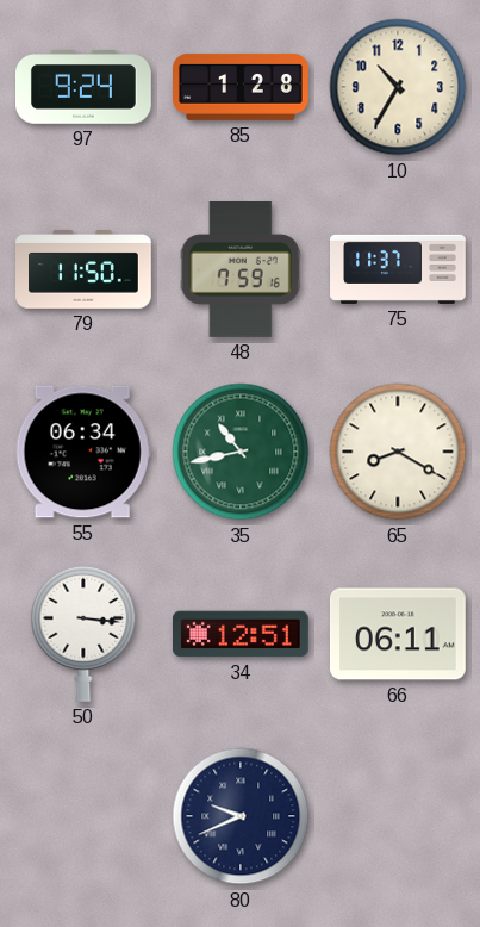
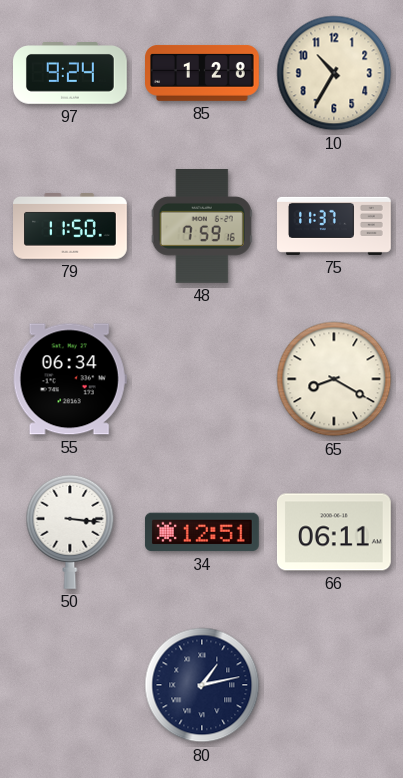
35: 10:43 -> none (241, 452)
80: 9:41 -> 1:13 (202, 685)
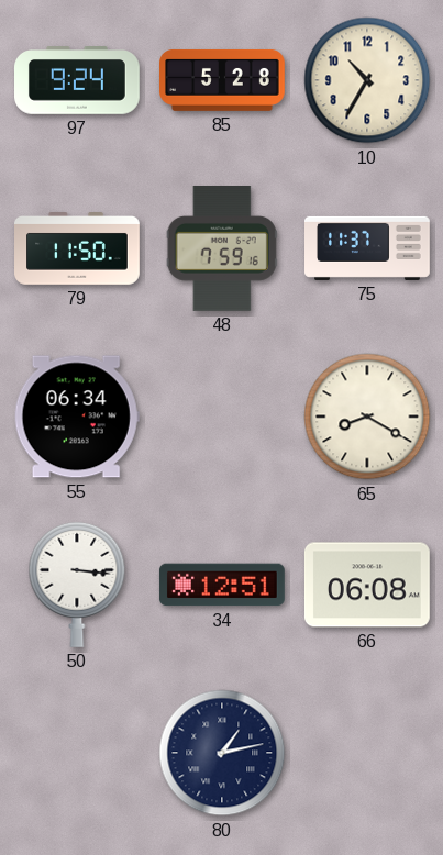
85: 1:28 -> 5:28 (223, 80)
66: 06:11 -> 06:08 (367, 585)
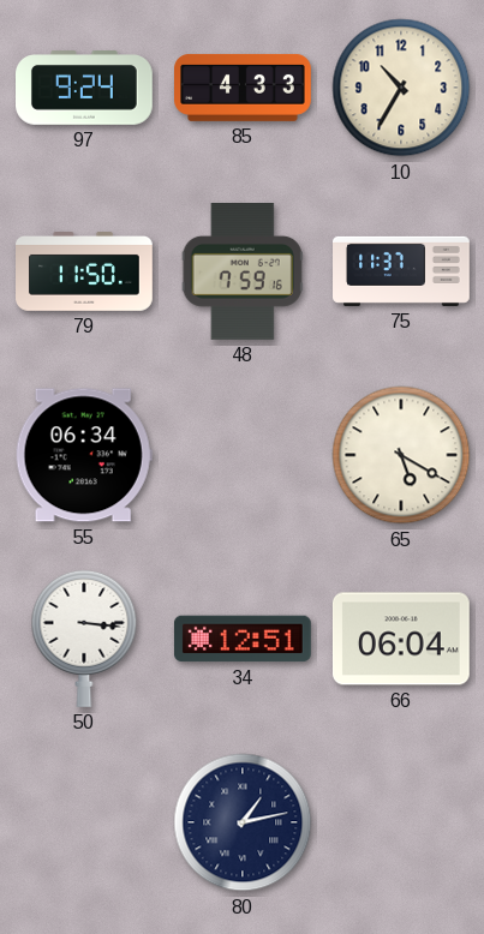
85: 5:28 -> 4:33 (244, 88)
65: 8:20 -> 5:20 (401, 455)
66: 06:08 -> 06:04 (401, 639)
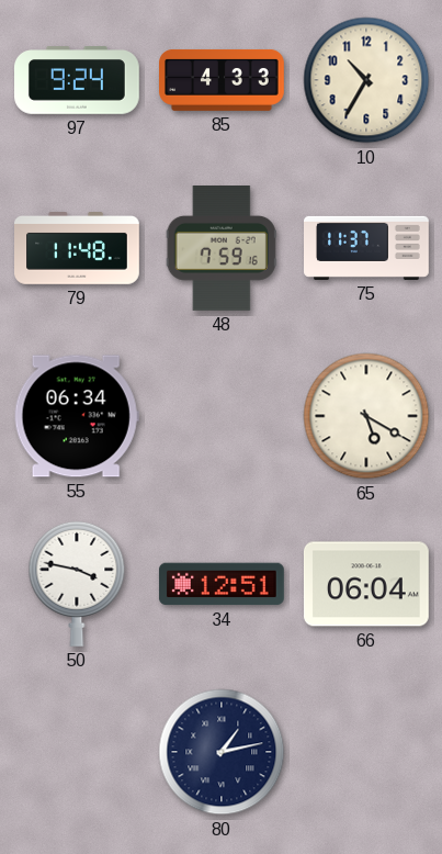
79: 11:50 -> 11:48 (78, 249)
50: 3:16 -> 3:47 (77, 584)
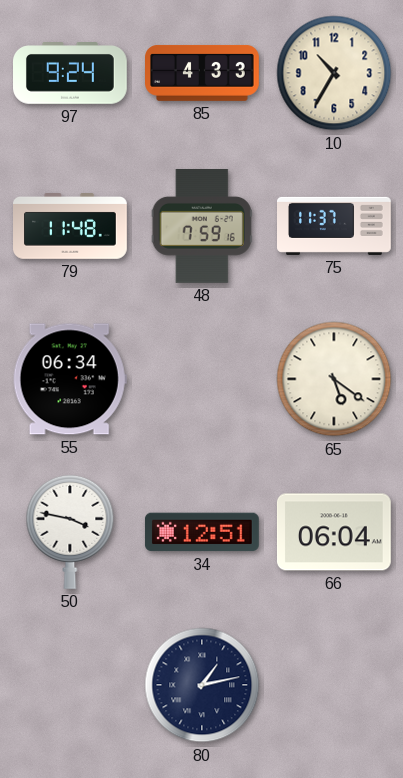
65: 5:20 -> 5:21 (334, 379)
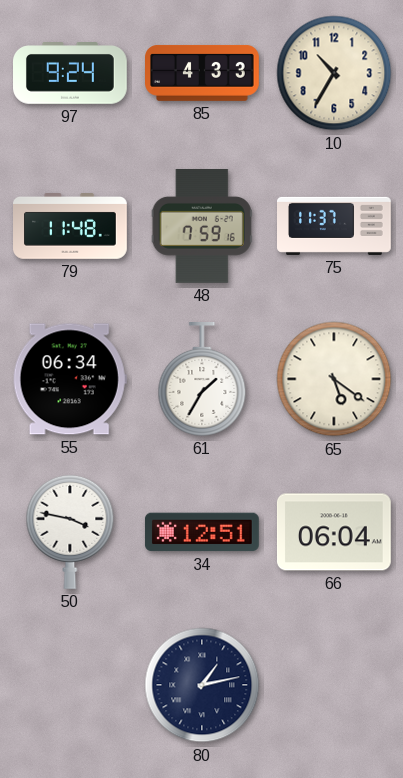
61: none -> 1:35 (202, 380)
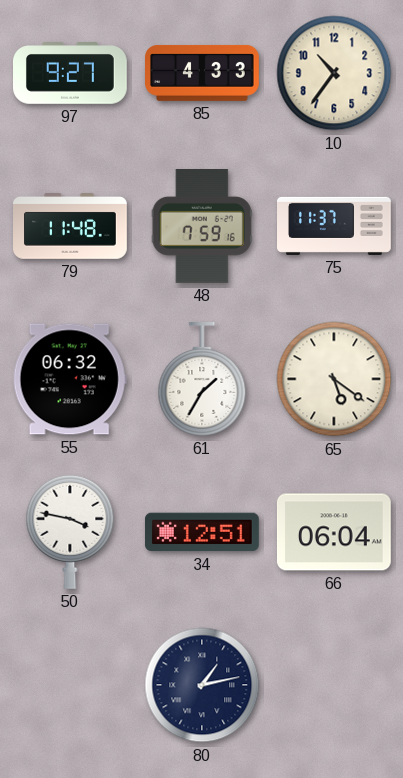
97: 9:24 -> 9:27 (71, 74)
10: 10:35 -> 10:36 (334, 73)
55: 06:34 -> 06:32 (70, 379)
